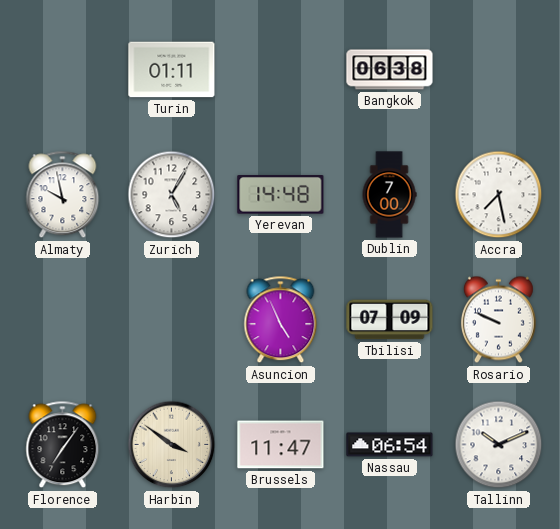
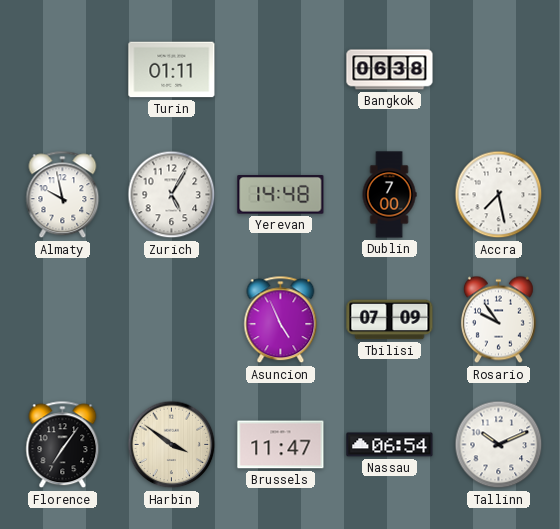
Rosario: 9:49 -> 9:54 (498, 320)
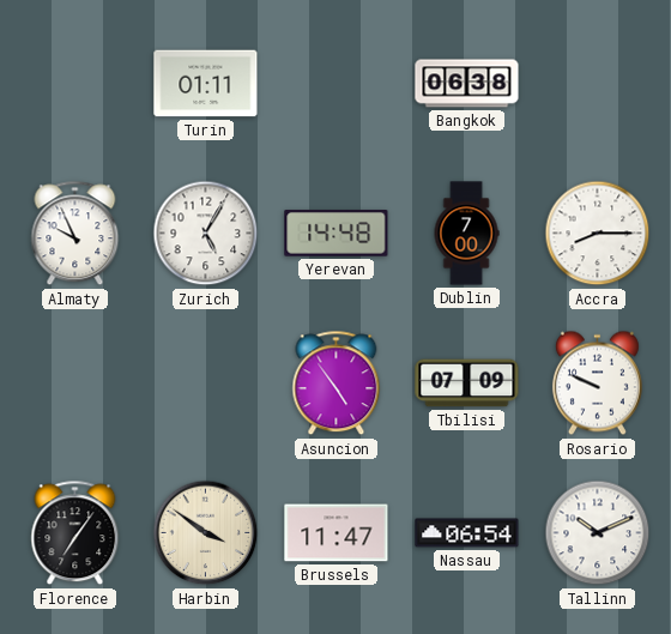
Almaty: 9:58 -> 9:56 (75, 234)
Accra: 7:28 -> 8:15 (598, 234)
Asuncion: 4:56 -> 4:54 (337, 384)
Rosario: 9:54 -> 9:49 (597, 384)
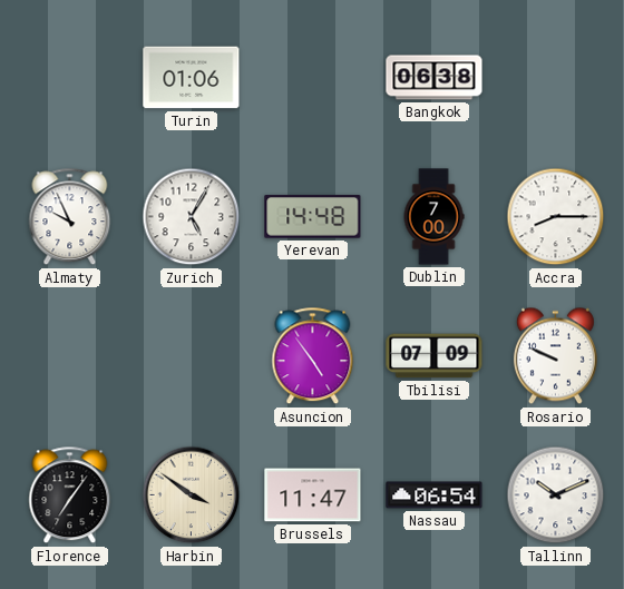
Turin: 01:11 -> 01:06 (192, 78)
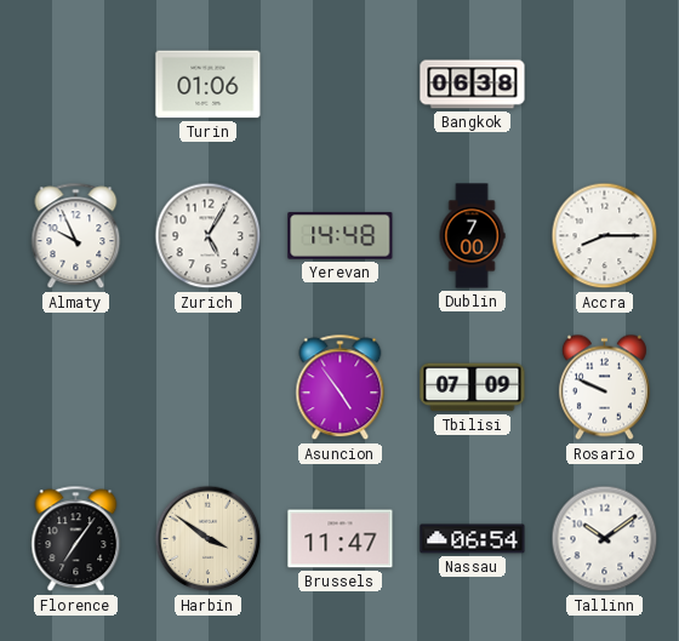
Tallinn: 10:11 -> 10:09 (605, 539)
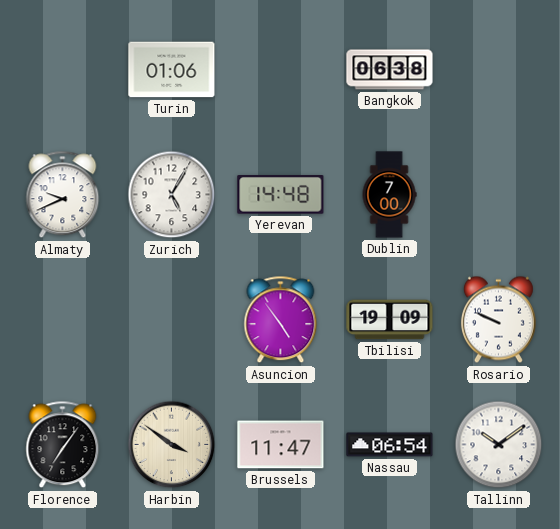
Almaty: 9:56 -> 9:41 (63, 195)
Accra: 8:15 -> none (605, 236)
Tbilisi: 07:09 -> 19:09 (390, 320)
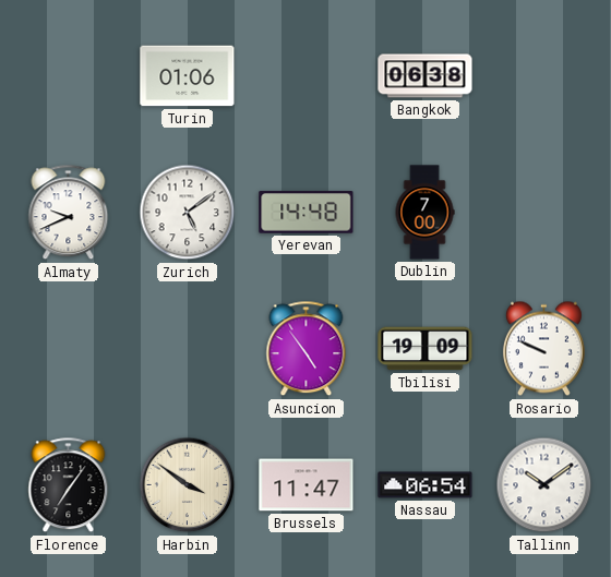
Zurich: 5:05 -> 5:09 (188, 213)
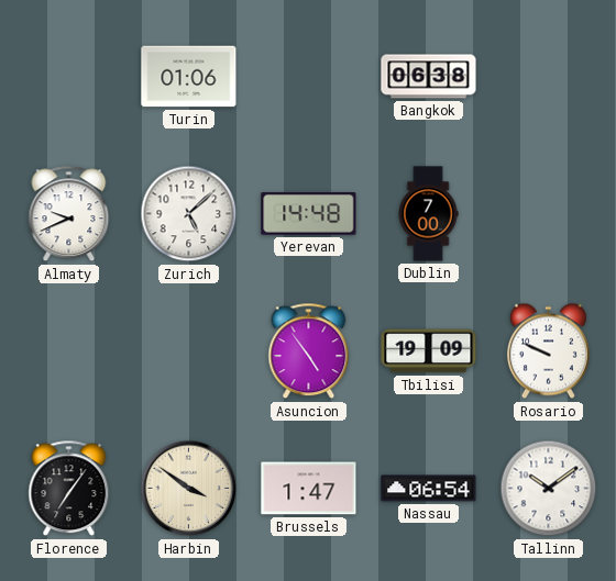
Zurich: 5:09 -> 5:08 (189, 214)
Brussels: 11:47 -> 1:47 (309, 489)
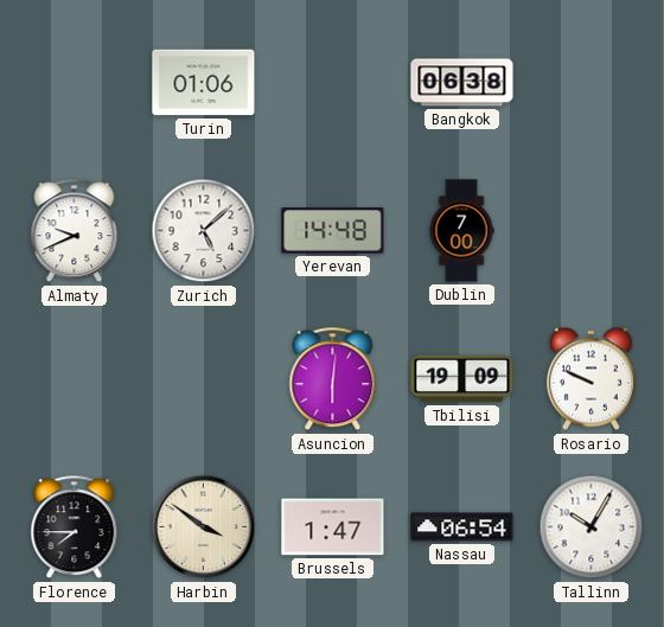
Asuncion: 4:54 -> 6:01 (333, 379)
Florence: 7:06 -> 7:45 (75, 527)
Tallinn: 10:09 -> 10:05 (592, 527)
